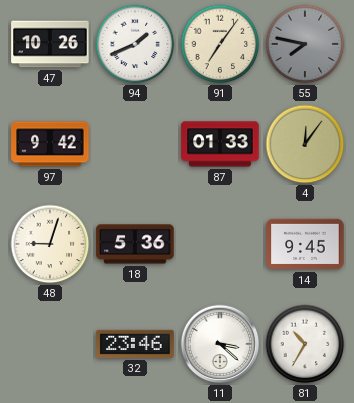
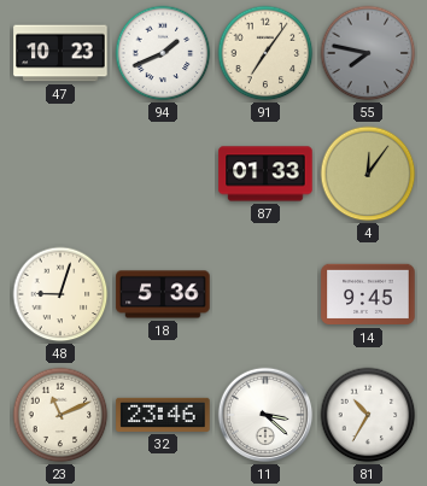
47: 10:26 -> 10:23 (60, 53)
97: 9:42 -> none (50, 144)
23: none -> 11:11 (60, 415)
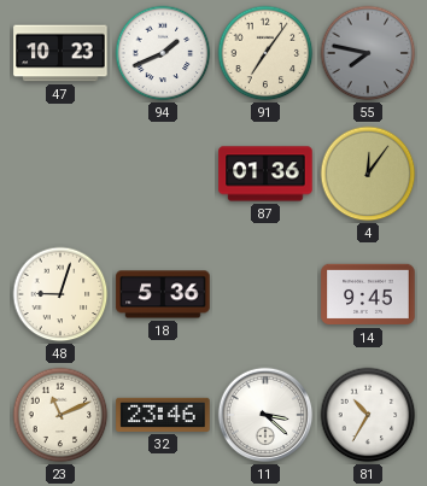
87: 01:33 -> 01:36 (265, 174)
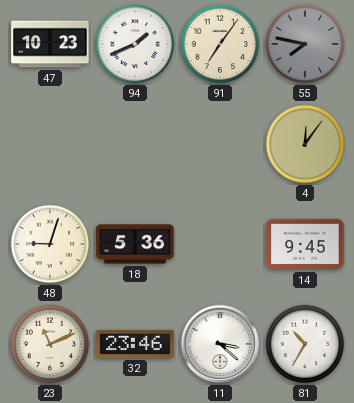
87: 01:36 -> none (265, 174)
